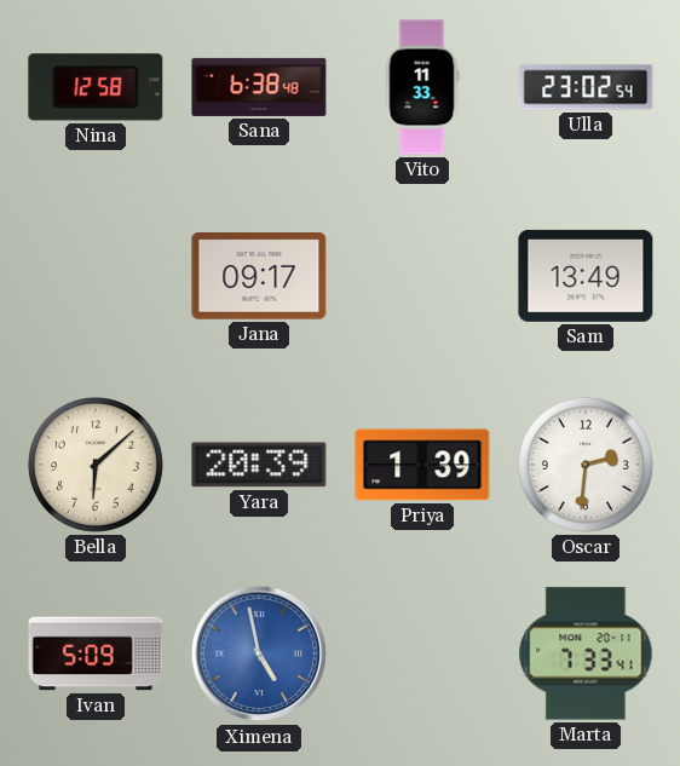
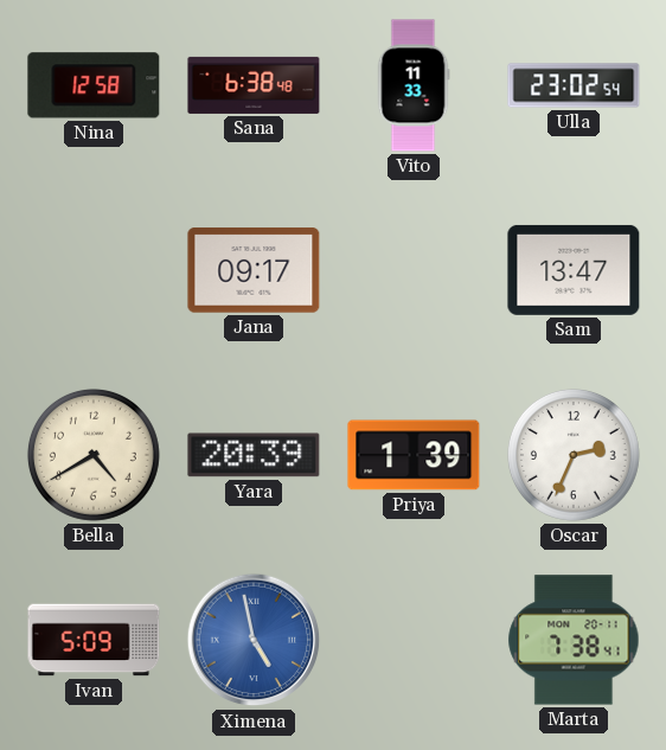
Sam: 13:49 -> 13:47 (574, 270)
Bella: 6:08 -> 4:40 (94, 455)
Oscar: 2:31 -> 2:34 (574, 455)
Marta: 7:33 -> 7:38 (574, 640)
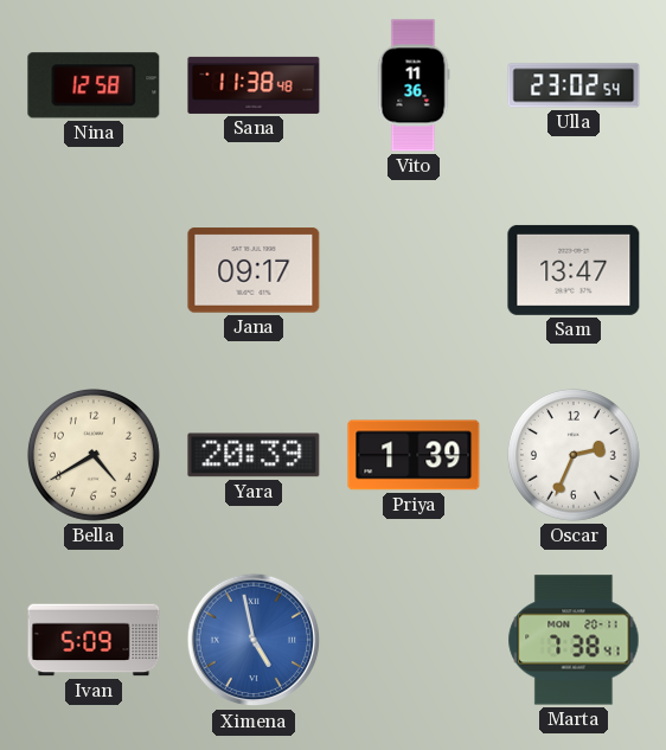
Sana: 6:38 -> 11:38 (254, 85)
Vito: 11:33 -> 11:36 (414, 85)
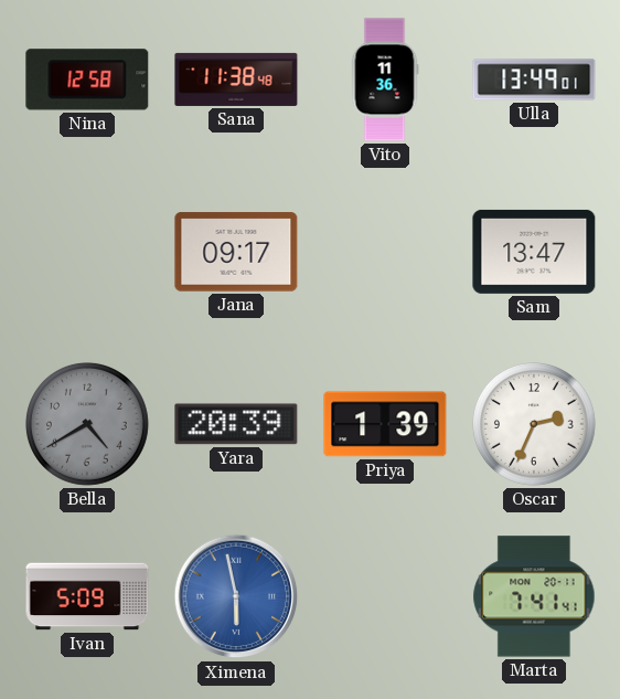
Ulla: 23:02 -> 13:49 (534, 80)
Bella dial: cream -> grey (87, 424)
Ximena: 4:58 -> 5:58 (236, 596)
Marta: 7:38 -> 7:41 (534, 596)
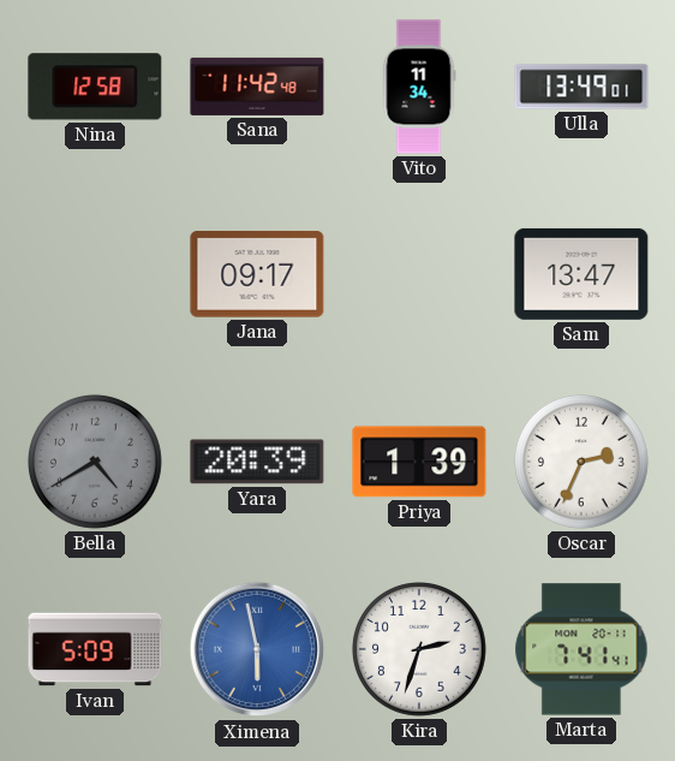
Sana: 11:38 -> 11:42 (257, 87)
Vito: 11:36 -> 11:34 (419, 87)
Kira: none -> 2:33 (419, 649)
